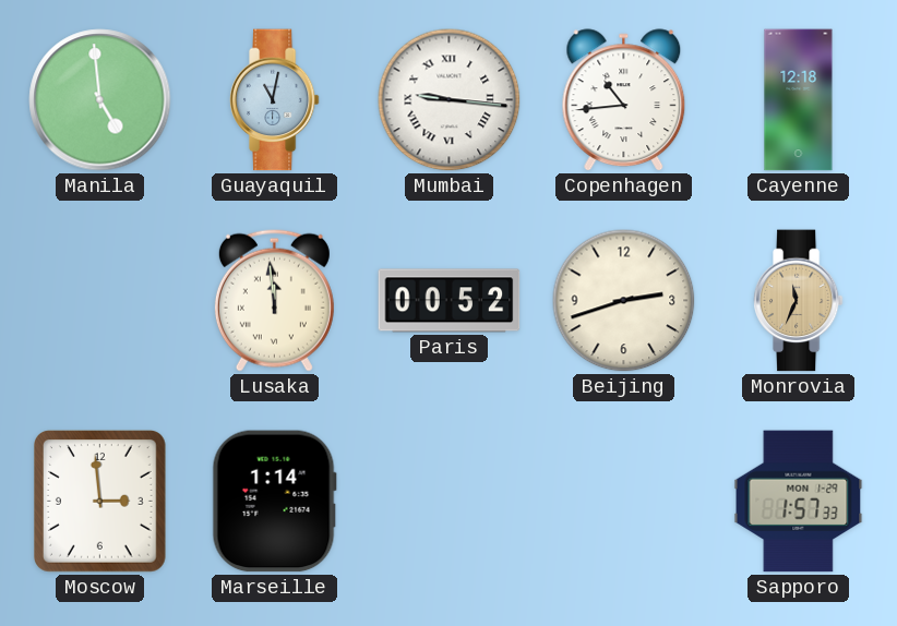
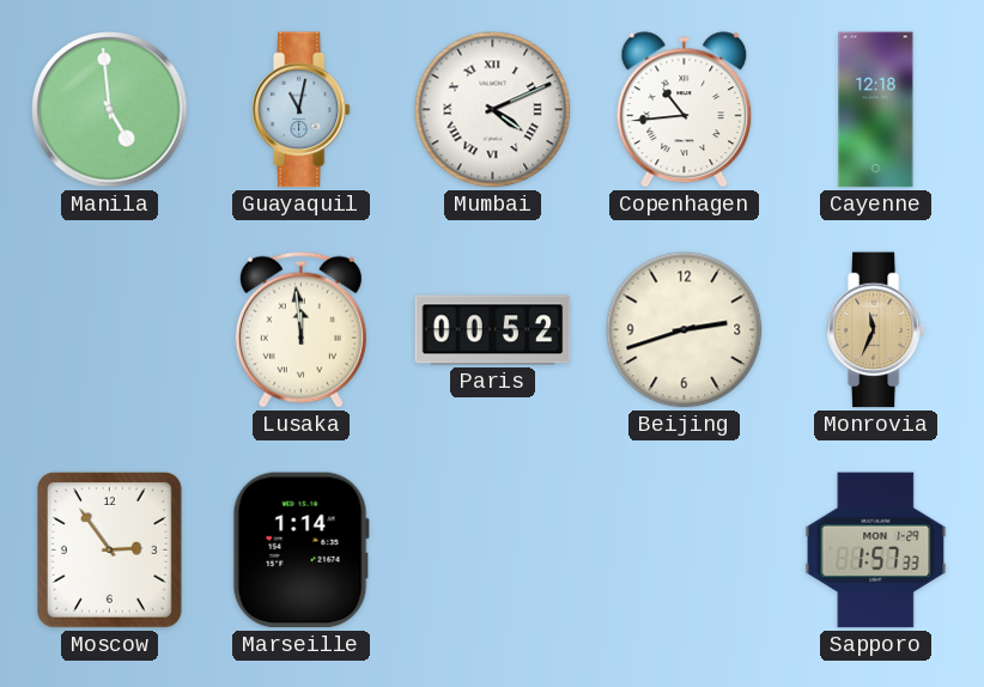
Mumbai: 9:16 -> 4:11 (493, 110)
Moscow: 2:59 -> 2:54 (110, 551)
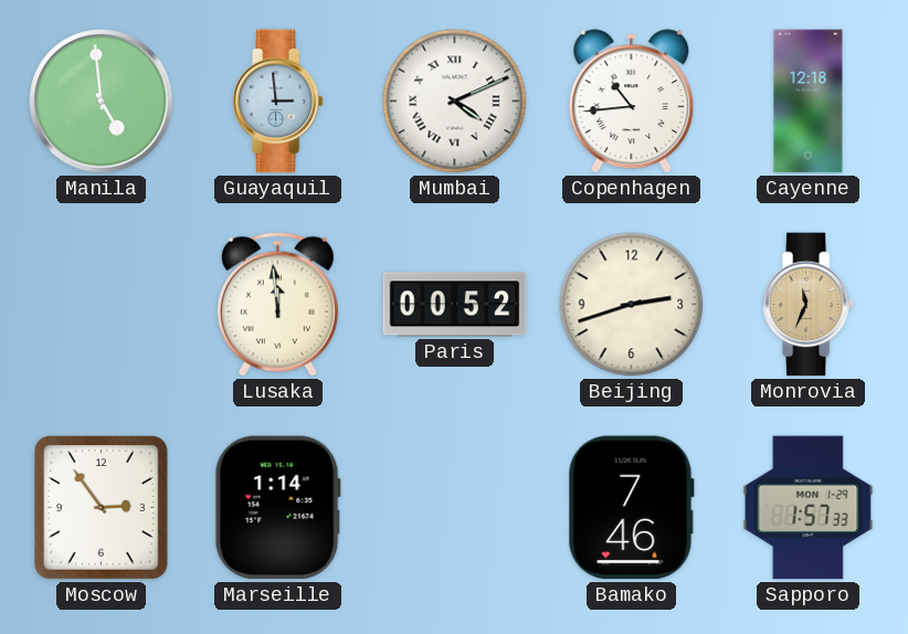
Guayaquil: 11:02 -> 2:59 (277, 102)
Bamako: none -> 7:46 (631, 508)
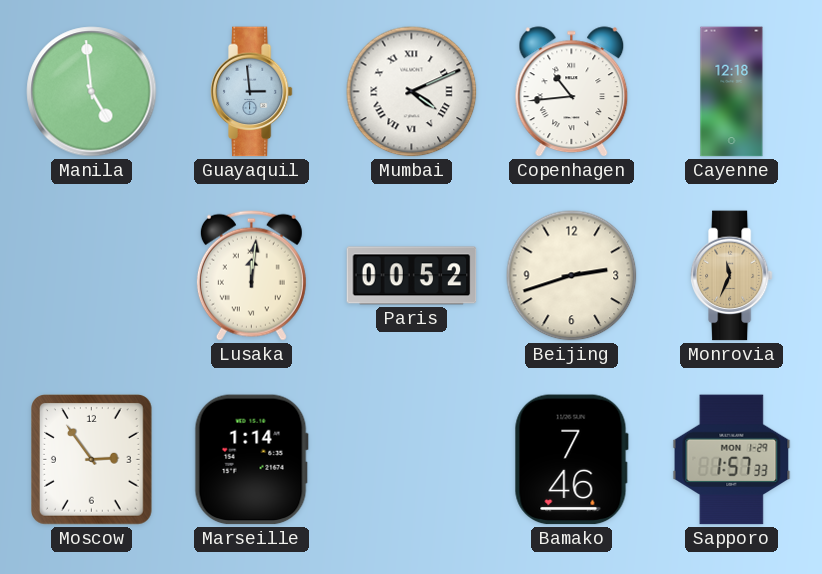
Lusaka: 11:59 -> 12:01 (251, 275)
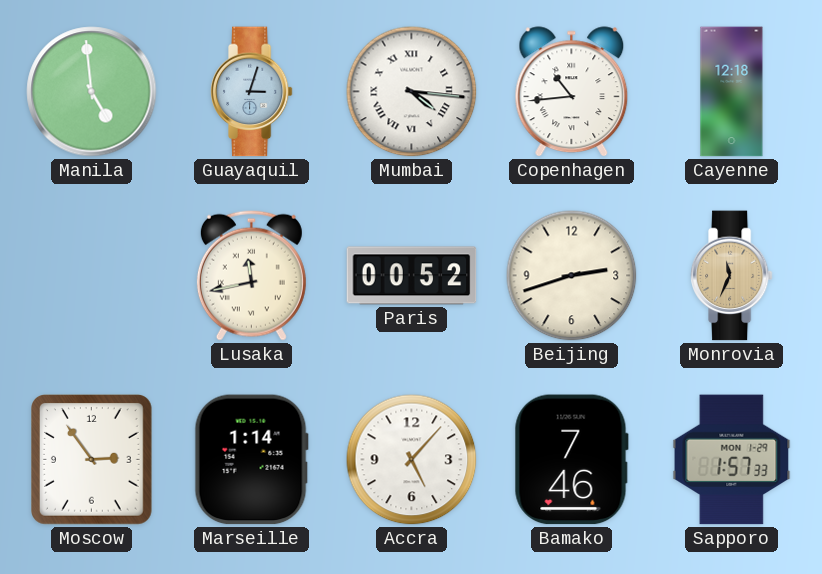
Guayaquil: 2:59 -> 3:03 (251, 92)
Mumbai: 4:11 -> 4:16 (412, 92)
Lusaka: 12:01 -> 11:43 (251, 275)
Accra: none -> 5:07 (412, 460)
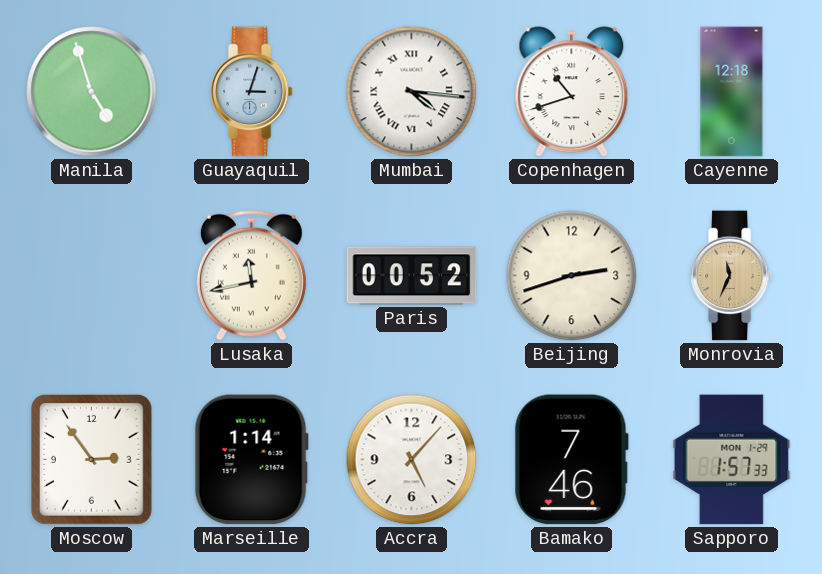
Manila: 4:59 -> 4:57 (92, 92)
Copenhagen: 10:44 -> 10:42 (572, 92)
